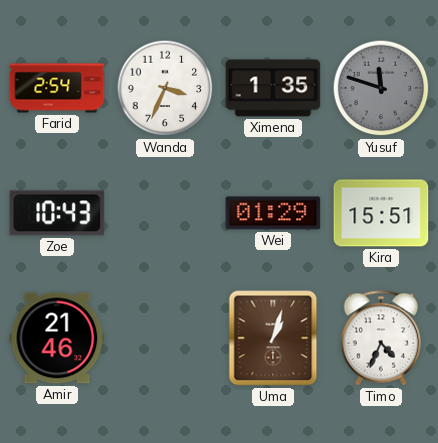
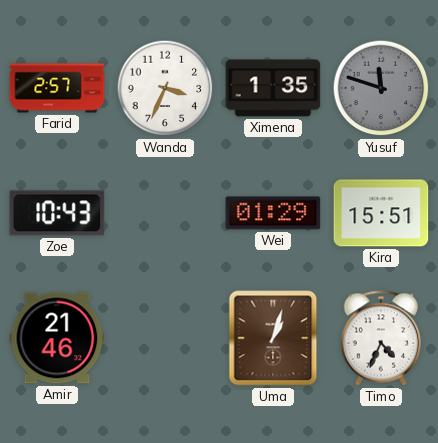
Farid: 2:54 -> 2:57 (57, 88)
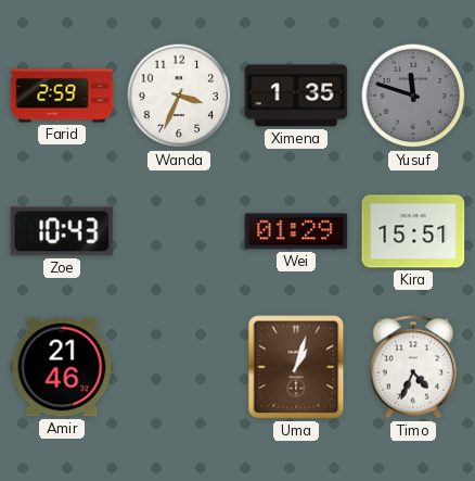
Farid: 2:57 -> 2:59 (62, 96)
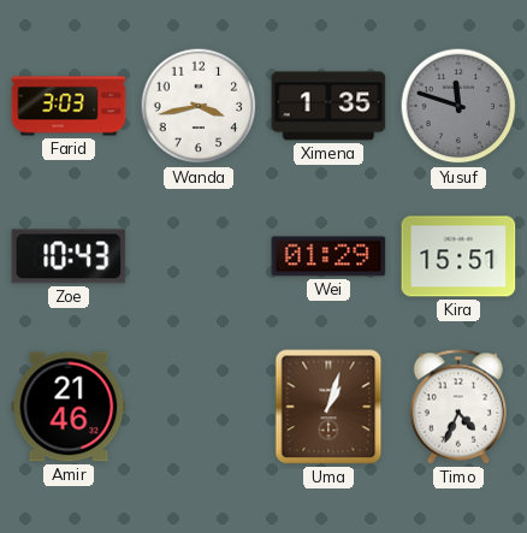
Farid: 2:59 -> 3:03 (69, 106)
Wanda: 3:34 -> 3:43 (199, 106)
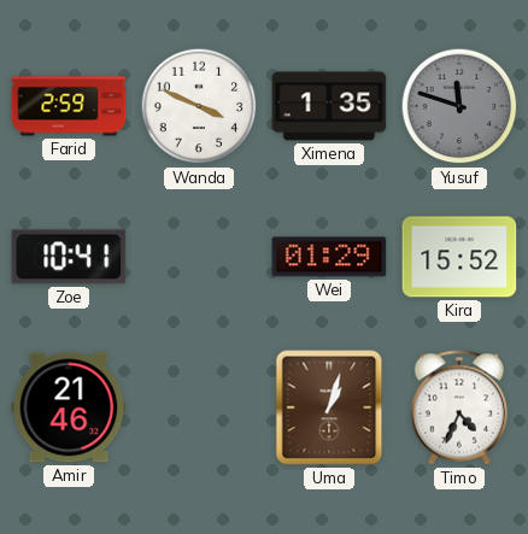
Farid: 3:03 -> 2:59 (69, 106)
Wanda: 3:43 -> 3:49 (199, 106)
Zoe: 10:43 -> 10:41 (69, 257)
Kira: 15:51 -> 15:52 (459, 257)
